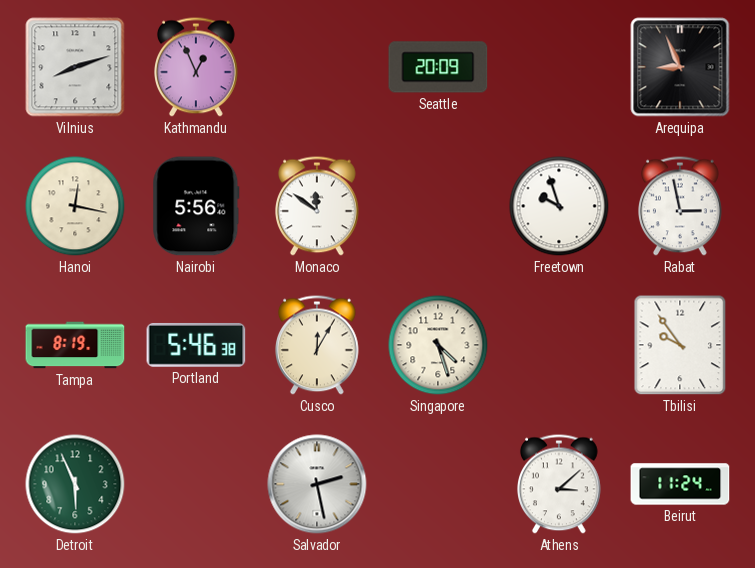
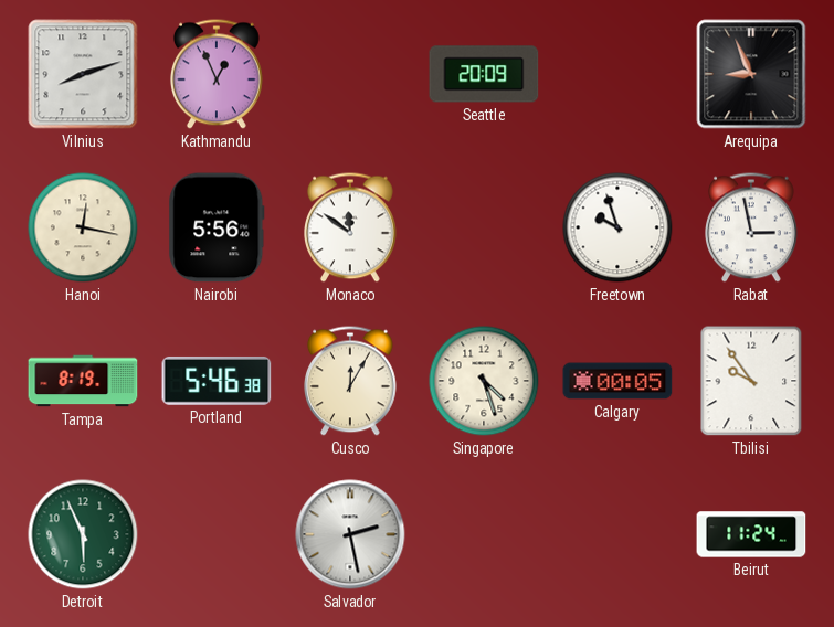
Calgary: none -> 00:05 (617, 381)
Athens: 3:08 -> none (560, 484)
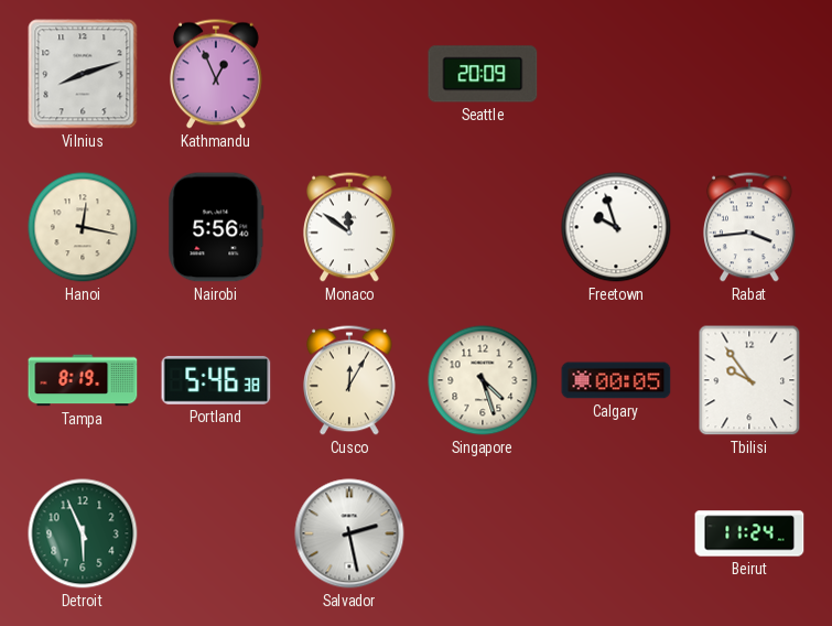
Arequipa: 8:56 -> none (751, 74)
Rabat: 2:58 -> 3:44 (750, 227)
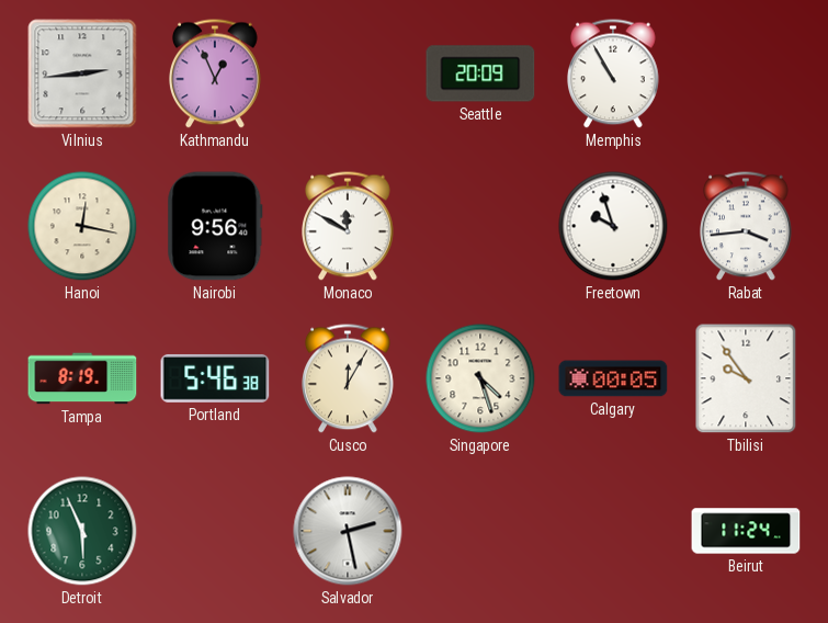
Vilnius: 8:12 -> 2:44 (82, 73)
Memphis: none -> 10:55 (614, 73)
Nairobi: 5:56 -> 9:56 (215, 226)
Monaco: 11:51 -> 11:50 (349, 226)
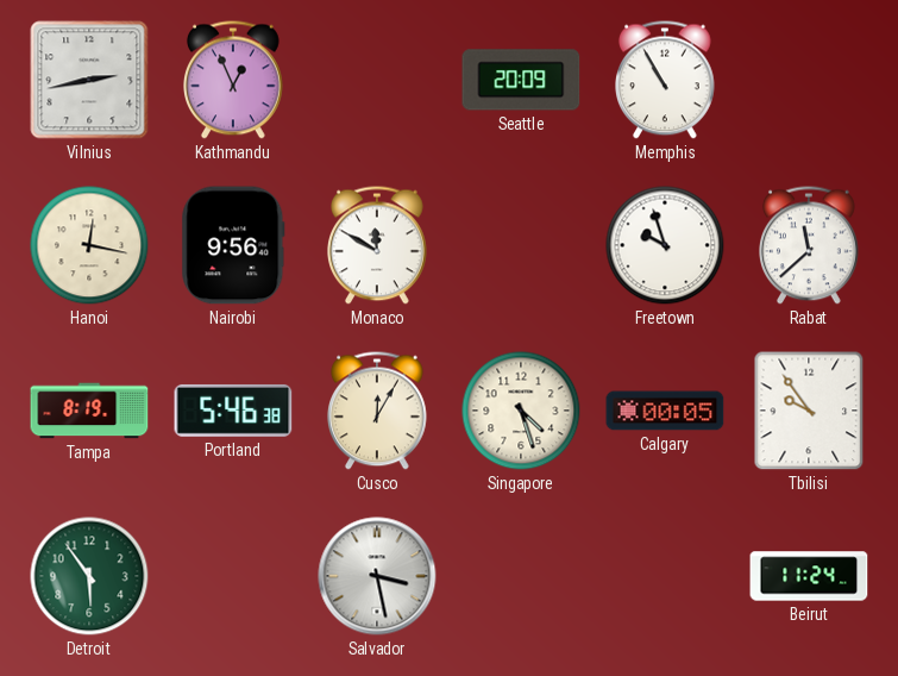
Vilnius: 2:44 -> 2:43 (89, 80)
Rabat: 3:44 -> 11:38 (810, 245)
Detroit: 5:56 -> 5:54 (89, 576)
Salvador: 2:28 -> 3:28 (377, 576)
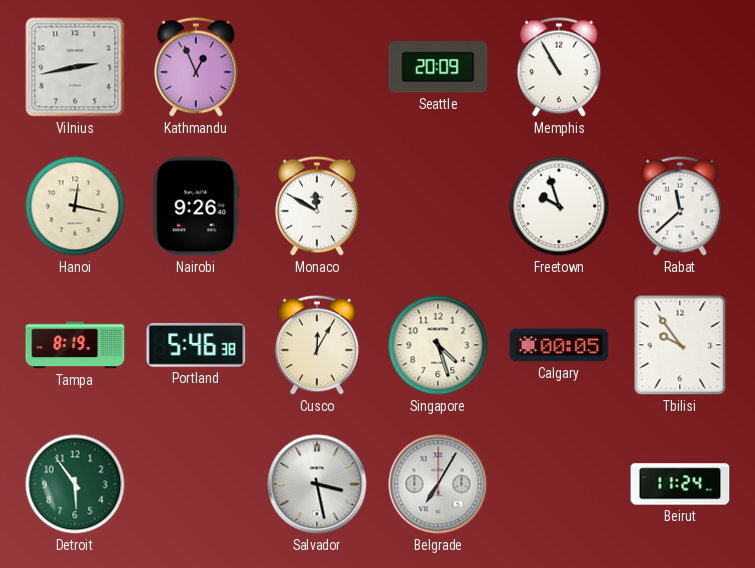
Nairobi: 9:56 -> 9:26 (196, 206)
Belgrade: none -> 7:05 (438, 484)
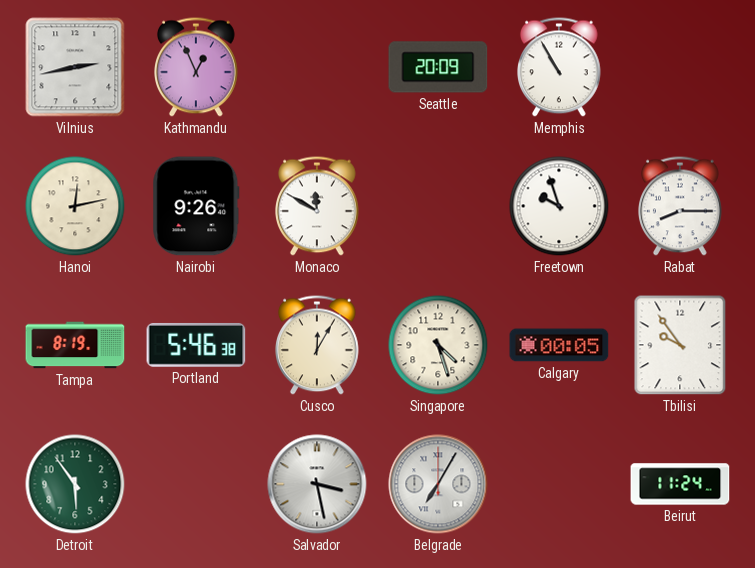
Hanoi: 12:17 -> 12:13 (75, 206)
Rabat: 11:38 -> 8:15 (681, 206)
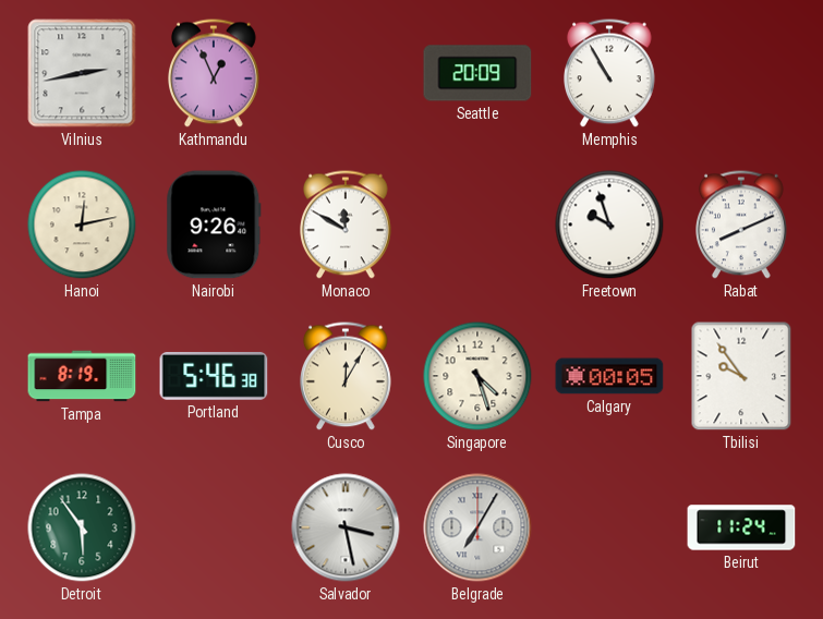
Rabat: 8:15 -> 8:11 (742, 224)
